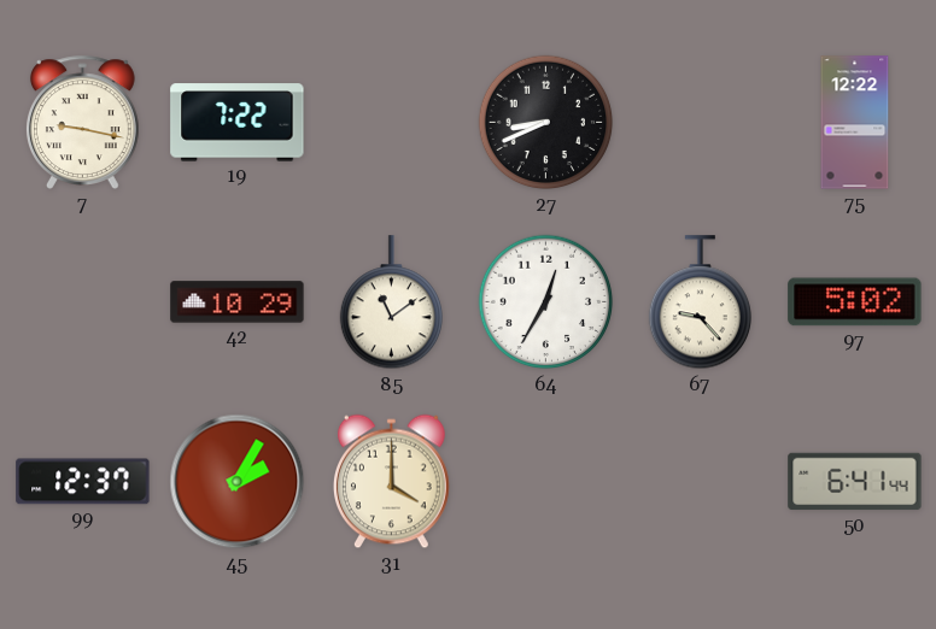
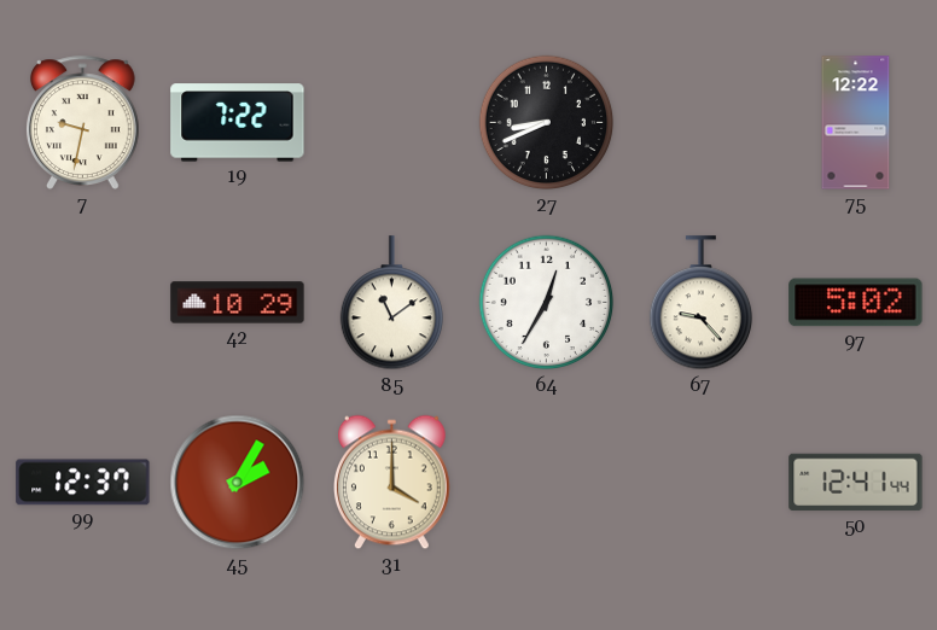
7: 9:17 -> 9:32 (82, 122)
50: 6:41 -> 12:41 (856, 483)
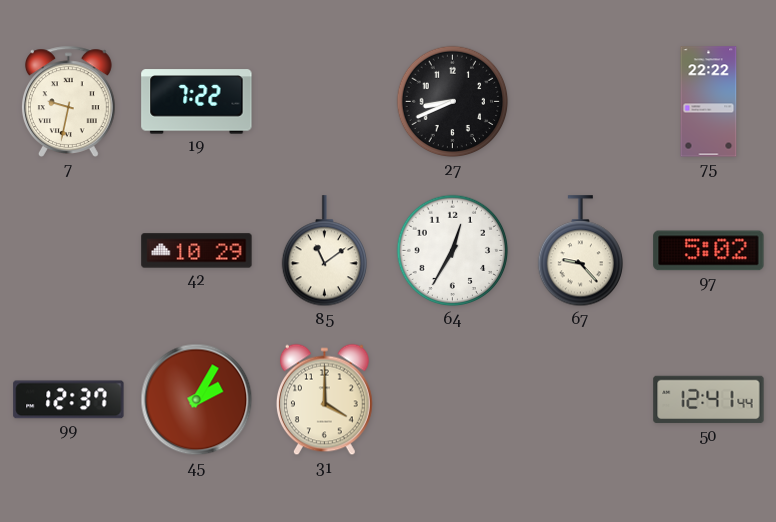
75: 12:22 -> 22:22 (709, 102)
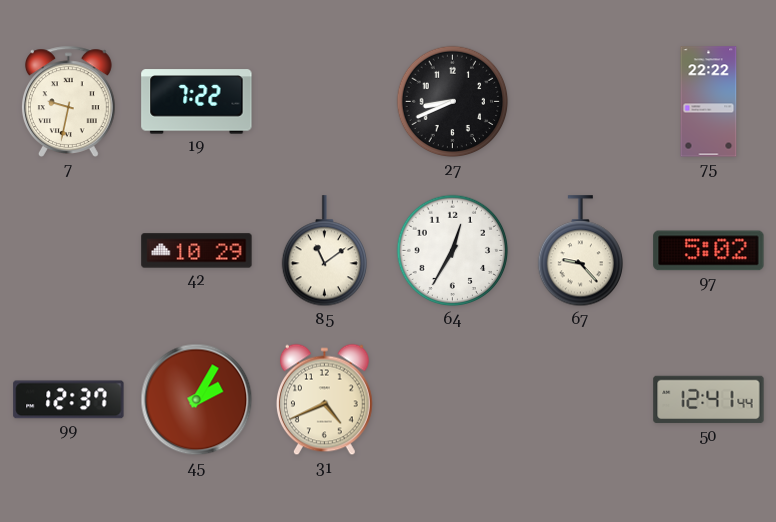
31: 4:00 -> 4:41 (325, 400)
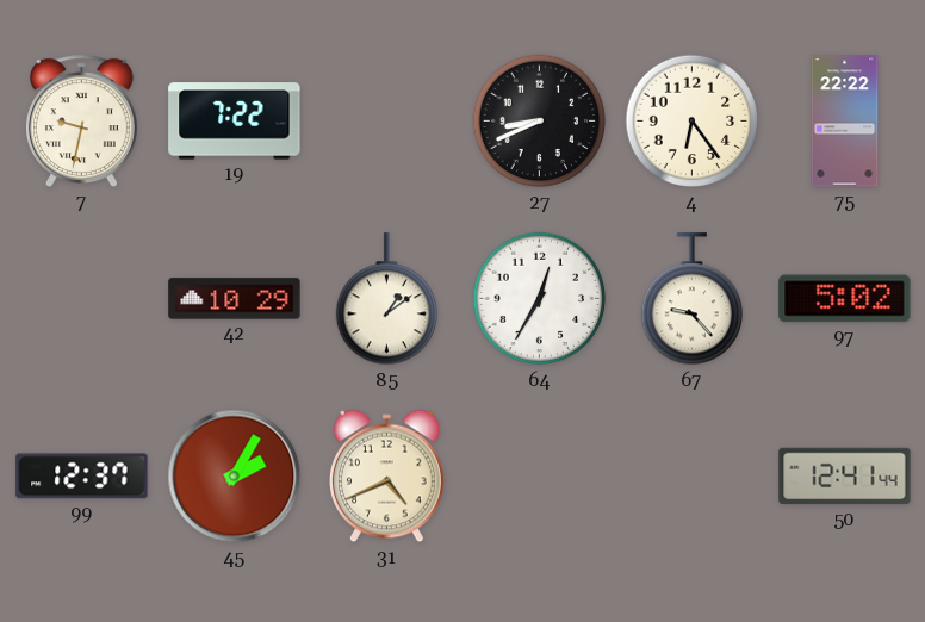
4: none -> 6:24 (693, 122)
85: 11:09 -> 1:09 (386, 299)
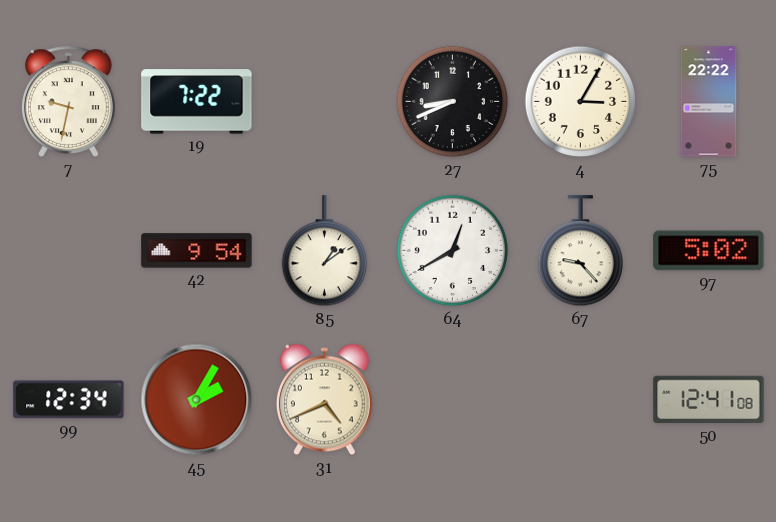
4: 6:24 -> 3:05 (581, 102)
42: 10:29 -> 9:54 (197, 251)
64: 12:35 -> 12:40 (453, 251)
99: 12:37 -> 12:34 (69, 400)
50: 12:41:44 -> 12:41:08 (709, 400)
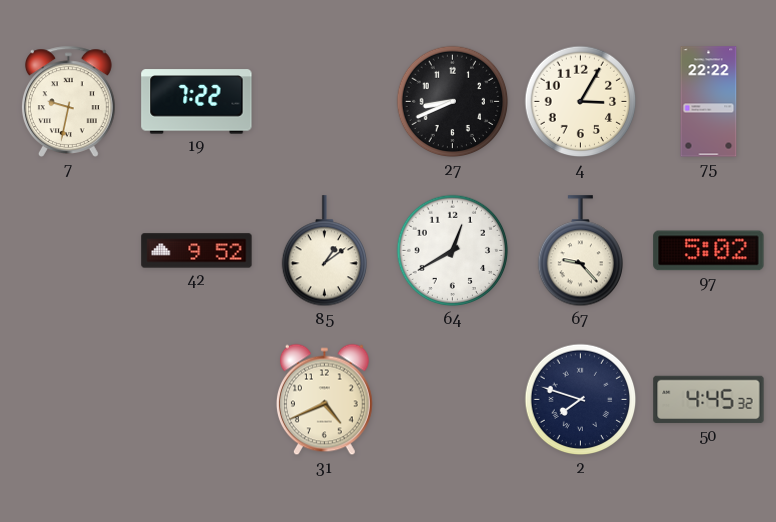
42: 9:54 -> 9:52 (197, 251)
99: 12:34 -> none (69, 400)
45: 2:05 -> none (197, 400)
2: none -> 7:48 (581, 400)
50: 12:41 -> 4:45 (709, 400)
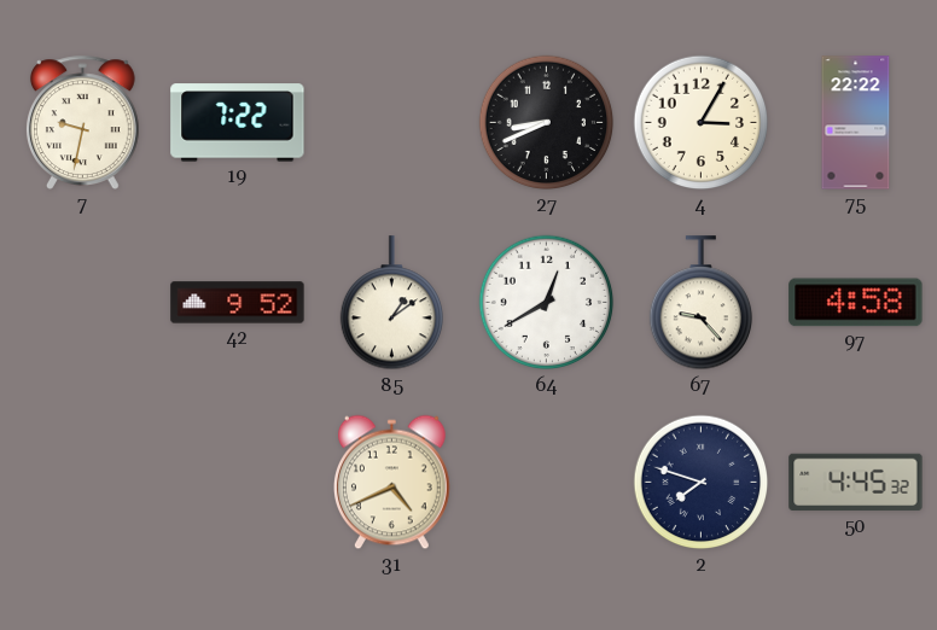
97: 5:02 -> 4:58 (856, 303)
